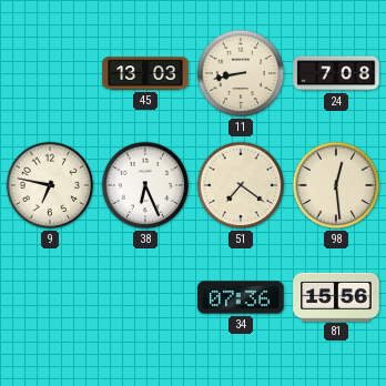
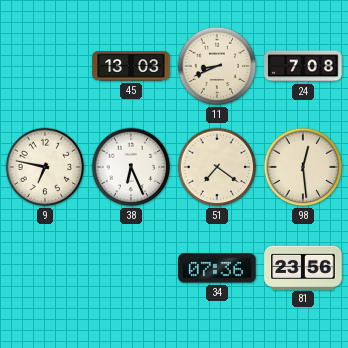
11: 8:43 -> 8:41 (217, 66)
81: 15:56 -> 23:56 (303, 267)
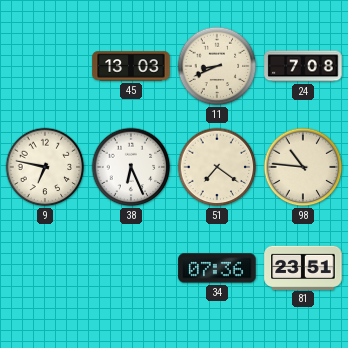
98: 12:29 -> 10:46 (303, 167)
81: 23:56 -> 23:51 (303, 267)
